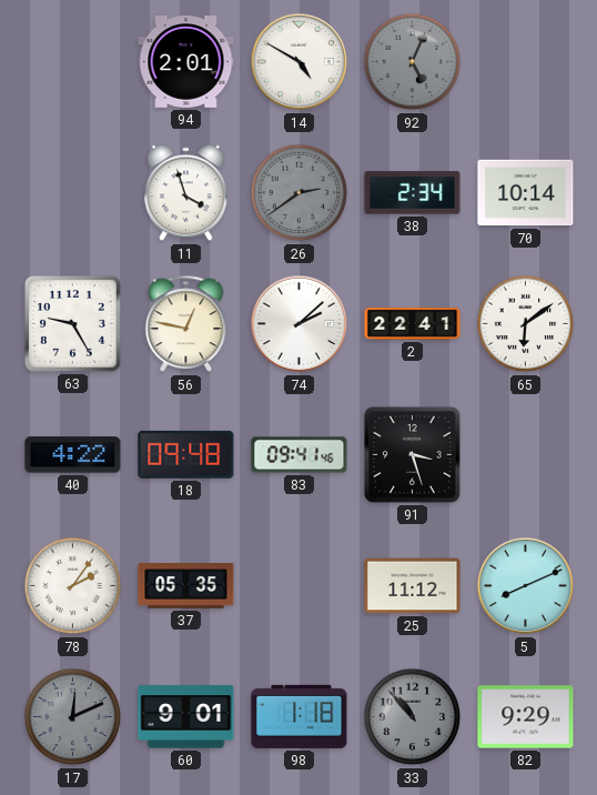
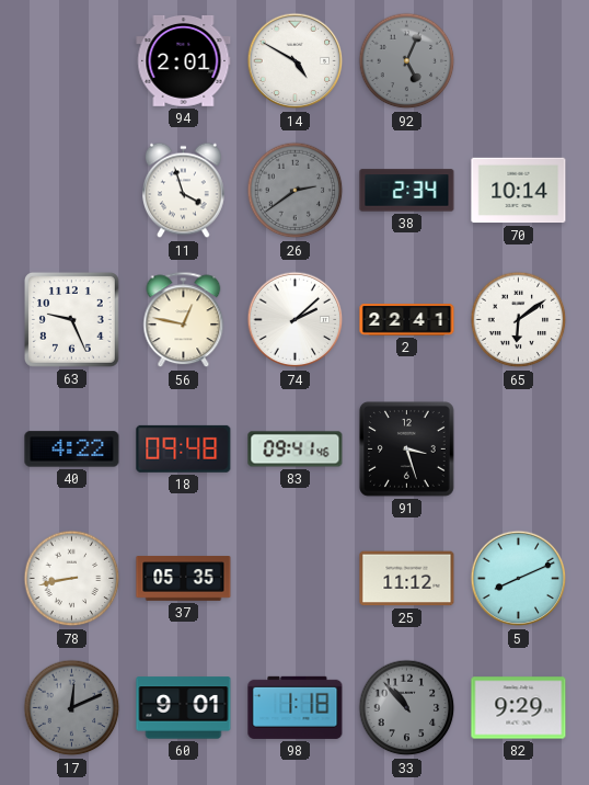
63: 9:25 -> 9:26 (71, 319)
78: 2:06 -> 8:43 (72, 579)
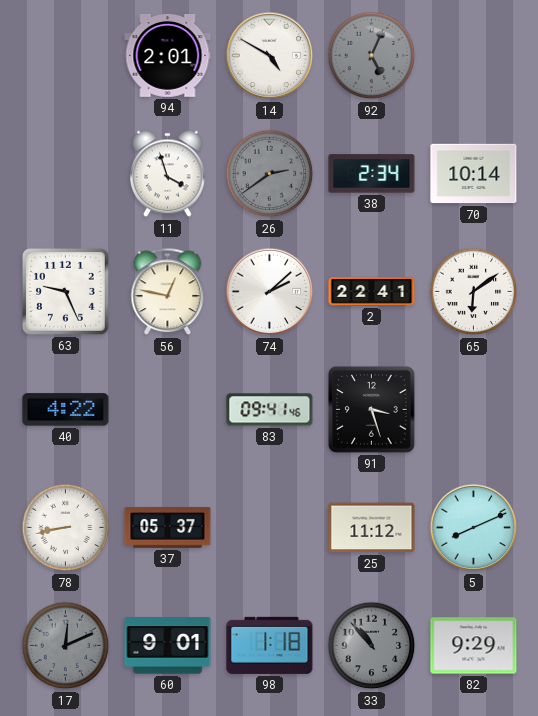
18: 09:48 -> none (184, 448)
37: 05:35 -> 05:37 (168, 528)
